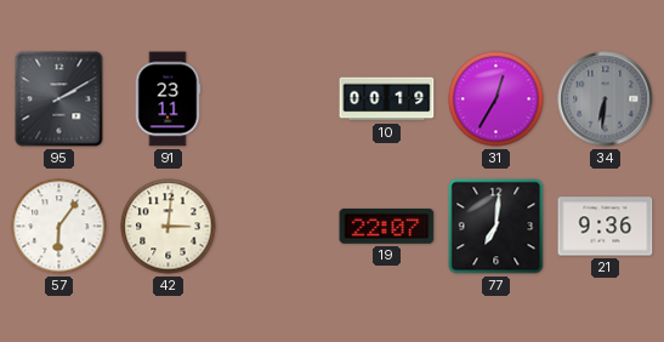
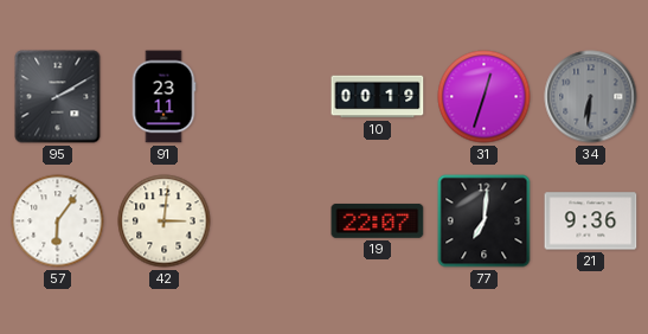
31: 12:35 -> 12:33 (485, 97)
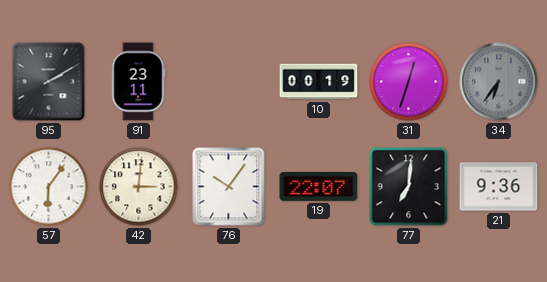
34: 6:31 -> 6:36 (499, 82)
76: none -> 10:06 (229, 187)
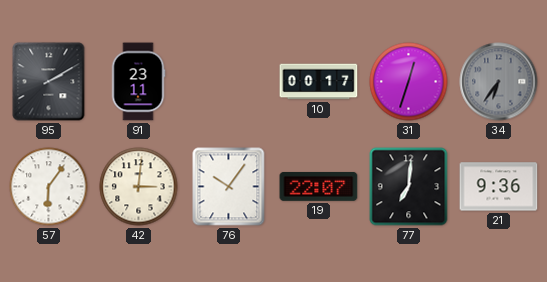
10: 00:19 -> 00:17 (319, 82)
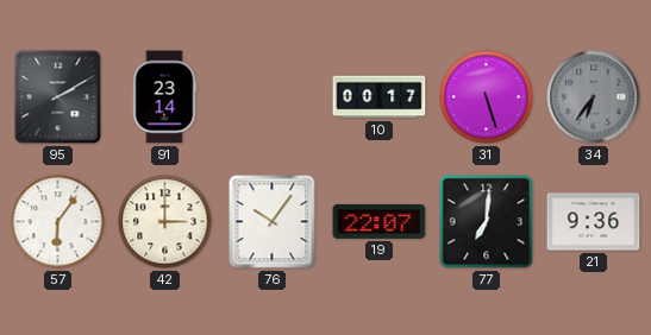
91: 23:11 -> 23:14 (164, 97)
31: 12:33 -> 5:27 (487, 97)
42: 3:01 -> 3:00 (165, 222)
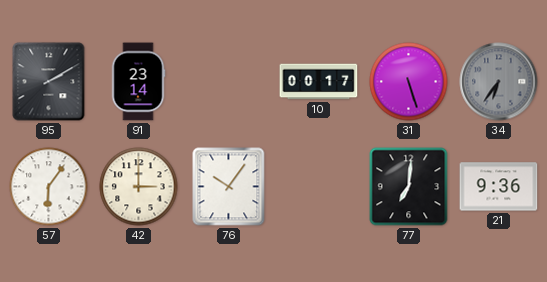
19: 22:07 -> none (380, 222)
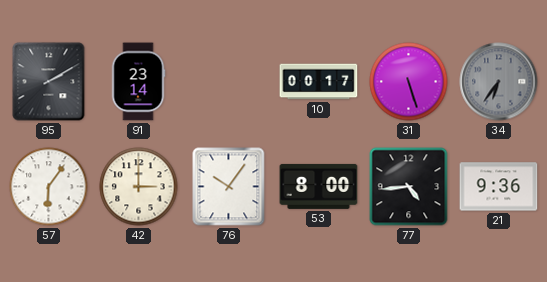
53: none -> 8:00 (319, 186)
77: 7:01 -> 4:44 (409, 187)
